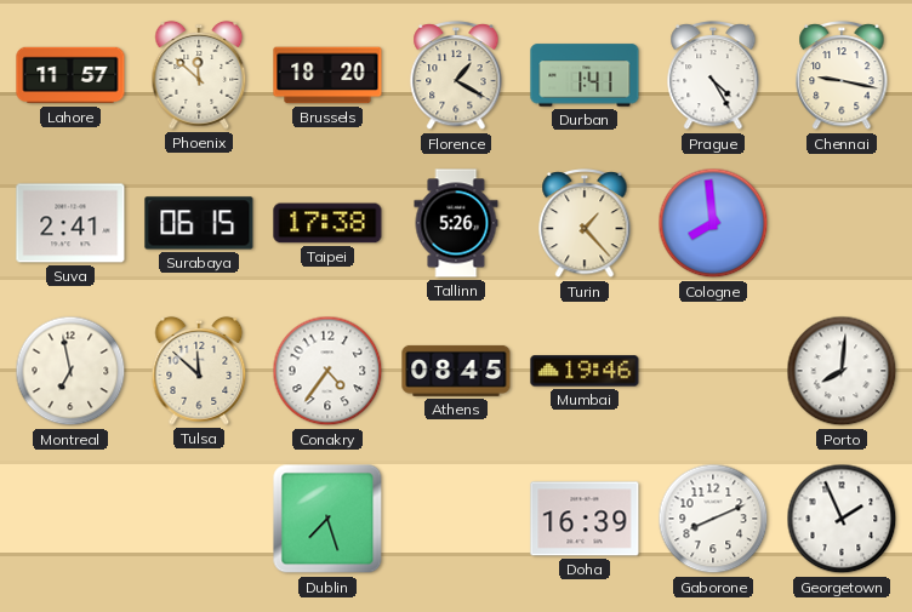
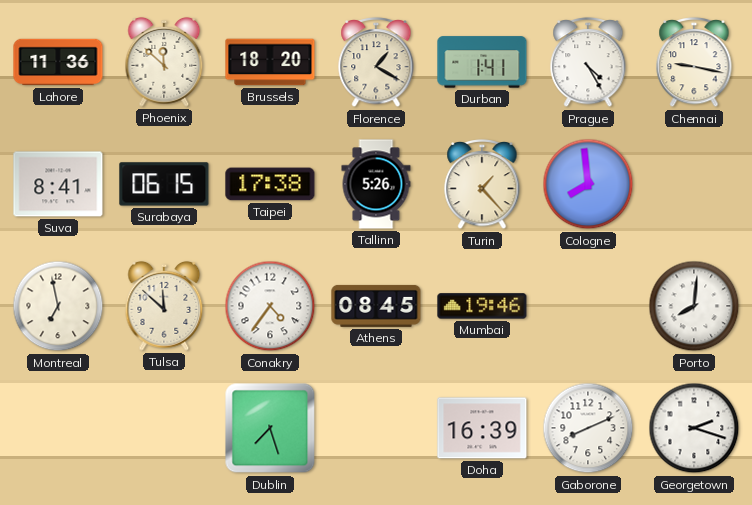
Lahore: 11:57 -> 11:36 (58, 62)
Suva: 2:41 -> 8:41 (58, 184)
Georgetown: 1:56 -> 2:18 (694, 428)
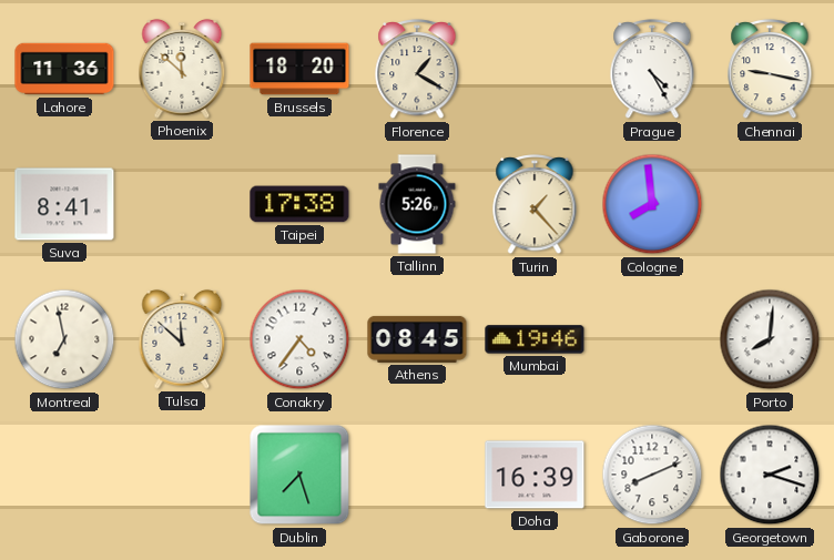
Durban: 1:41 -> none (482, 62)
Surabaya: 06:15 -> none (164, 184)
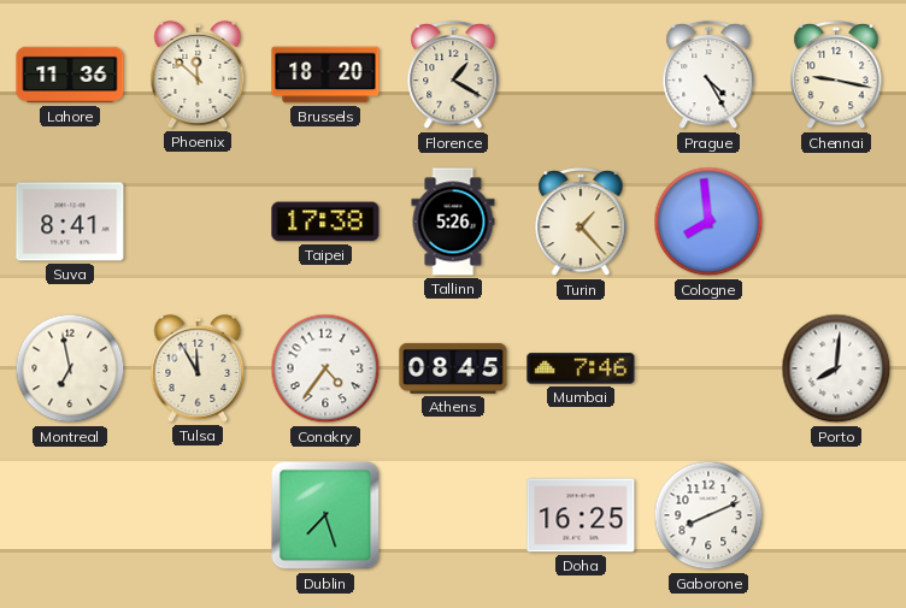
Tulsa: 11:52 -> 11:55 (198, 368)
Mumbai: 19:46 -> 7:46 (581, 368)
Doha: 16:39 -> 16:25 (581, 515)
Georgetown: 2:18 -> none (770, 475)
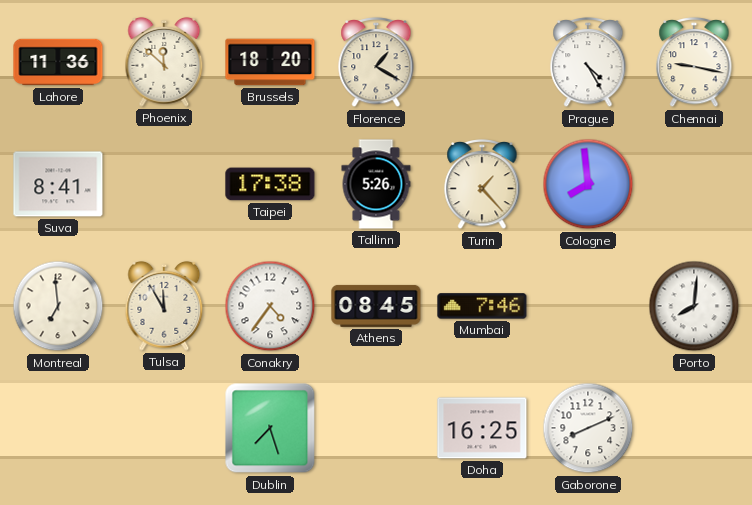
Montreal: 6:58 -> 6:59 (58, 306)
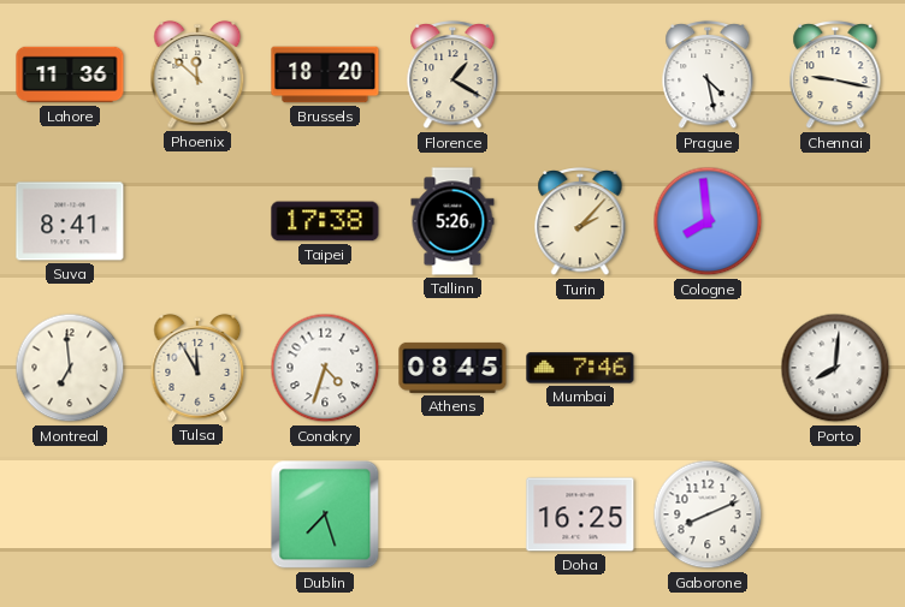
Prague: 4:25 -> 4:28 (708, 75)
Turin: 1:23 -> 2:07 (580, 221)
Conakry: 4:36 -> 4:33 (325, 368)
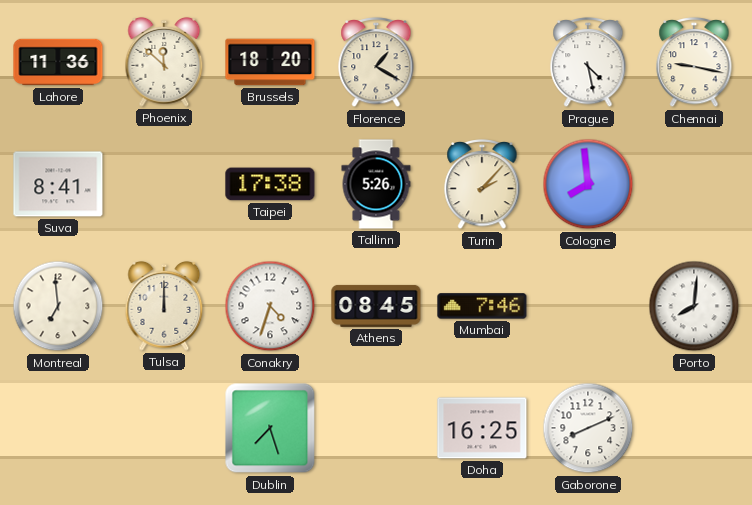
Tulsa: 11:55 -> 12:00 (164, 306)
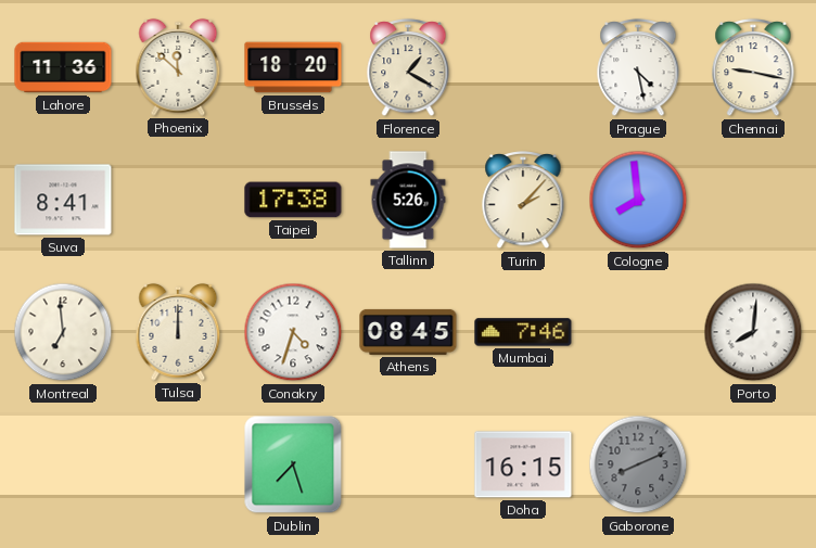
Doha: 16:25 -> 16:15 (523, 464)
Gaborone dial: white -> grey (638, 464)
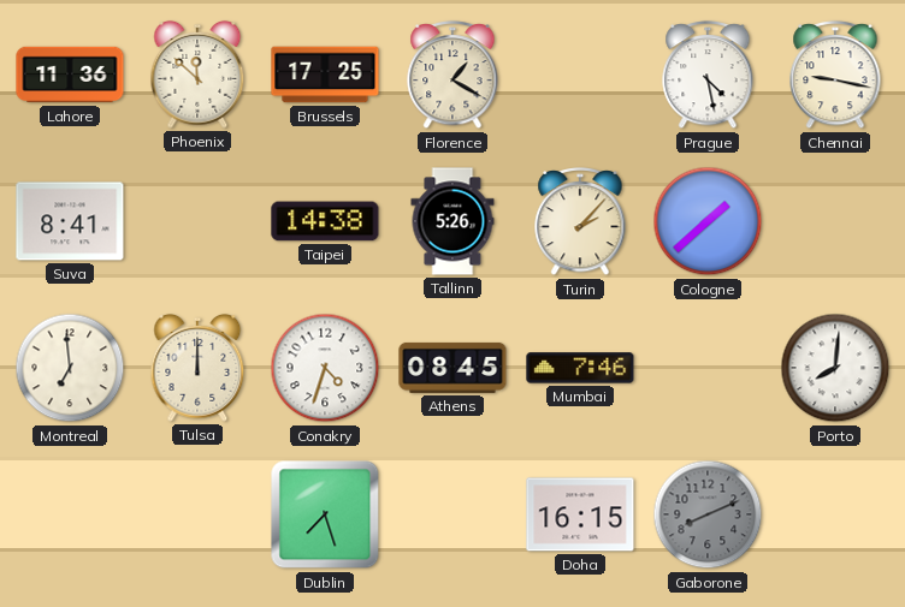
Brussels: 18:20 -> 17:25 (325, 75)
Taipei: 17:38 -> 14:38 (325, 221)
Cologne: 7:59 -> 1:38 (708, 221)
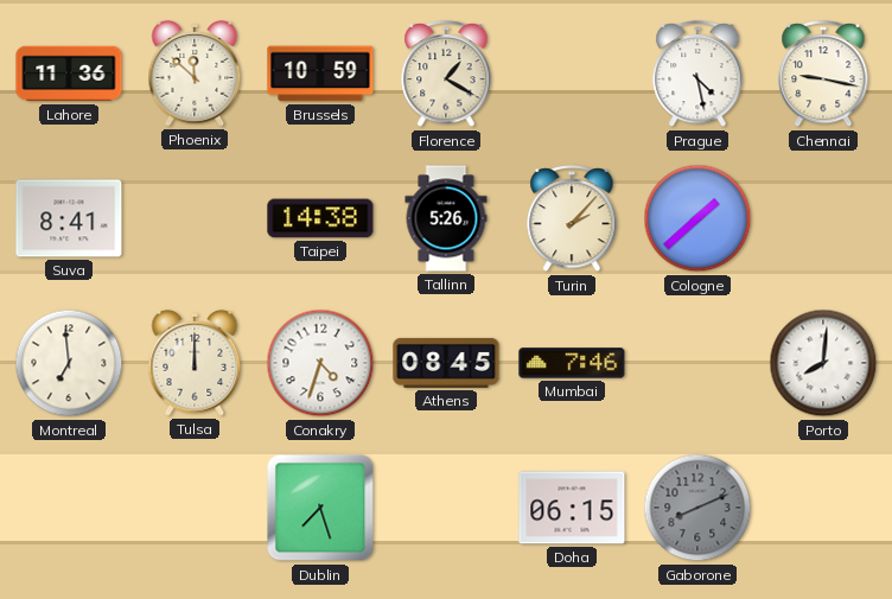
Brussels: 17:25 -> 10:59 (320, 74)
Doha: 16:15 -> 06:15 (572, 508)
